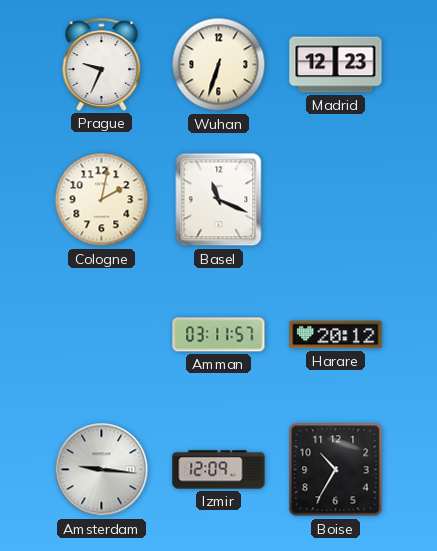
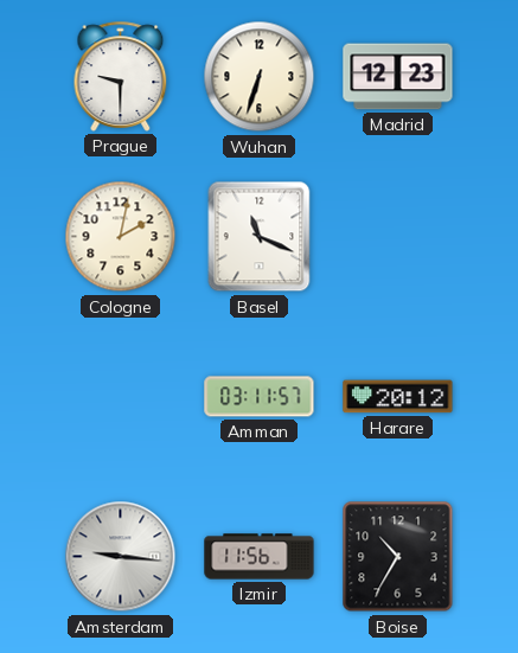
Prague: 9:34 -> 9:30 (121, 76)
Izmir: 12:09 -> 11:56 (260, 557)
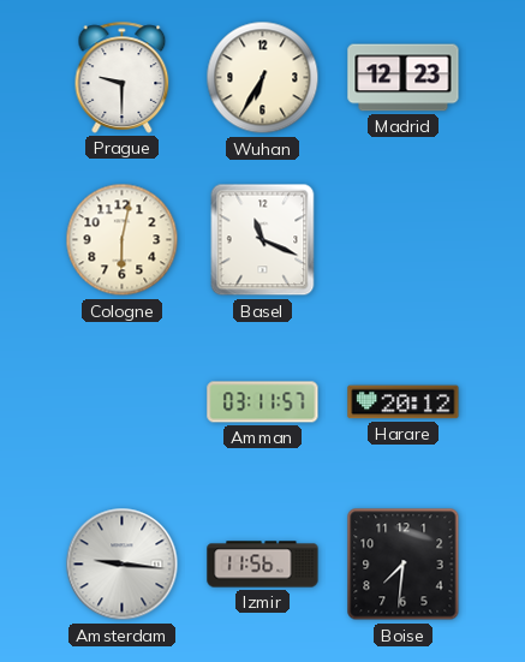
Wuhan: 6:33 -> 6:35 (263, 78)
Cologne: 2:02 -> 6:02 (123, 240)
Boise: 10:35 -> 7:31 (404, 565)
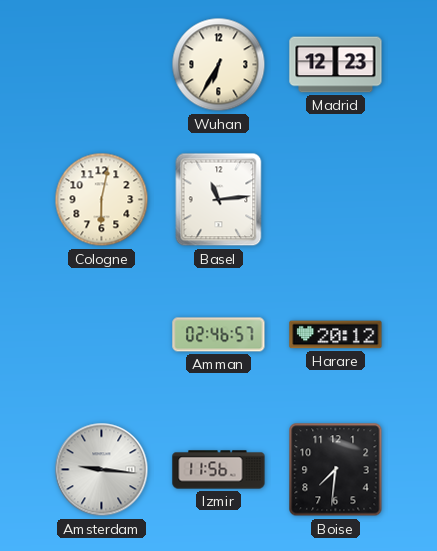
Prague: 9:30 -> none (123, 77)
Basel: 11:19 -> 11:14 (219, 200)
Amman: 03:11 -> 02:46 (219, 335)
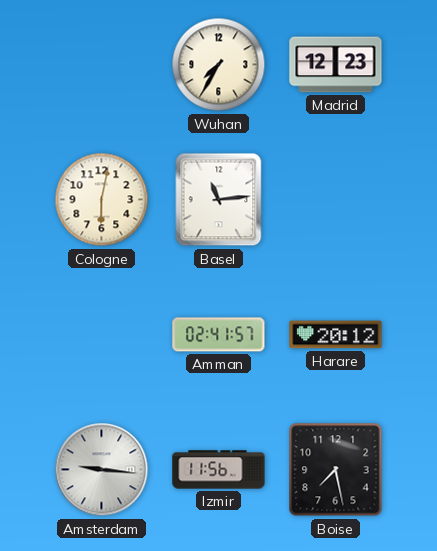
Wuhan: 6:35 -> 7:35 (219, 65)
Amman: 02:46 -> 02:41 (219, 335)
Boise: 7:31 -> 7:28 (336, 470)
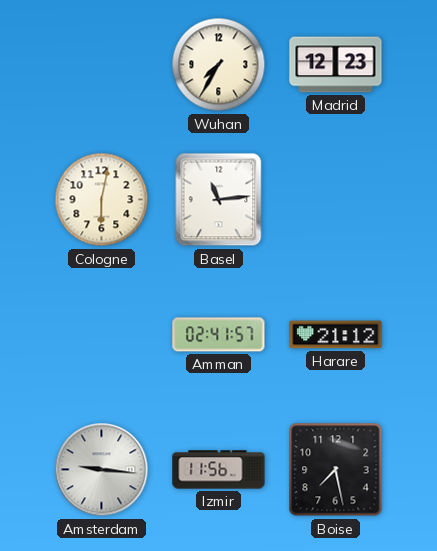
Harare: 20:12 -> 21:12 (336, 335)
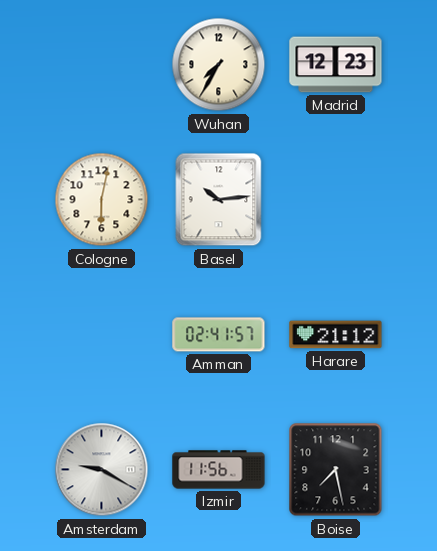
Basel: 11:14 -> 10:14 (219, 200)
Amsterdam: 9:16 -> 9:20 (102, 470)
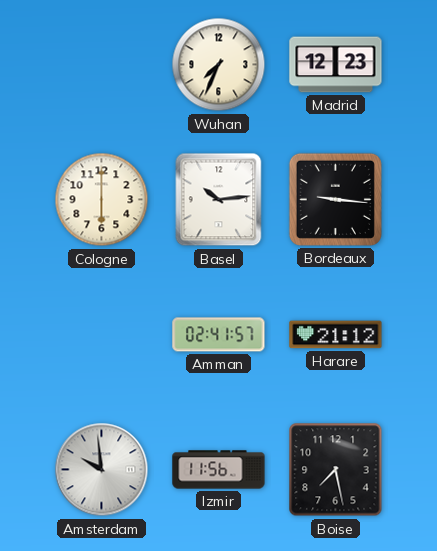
Wuhan: 7:35 -> 7:34 (219, 65)
Cologne: 6:02 -> 6:00 (102, 200)
Bordeaux: none -> 9:16 (335, 199)
Amsterdam: 9:20 -> 9:59 (102, 470)
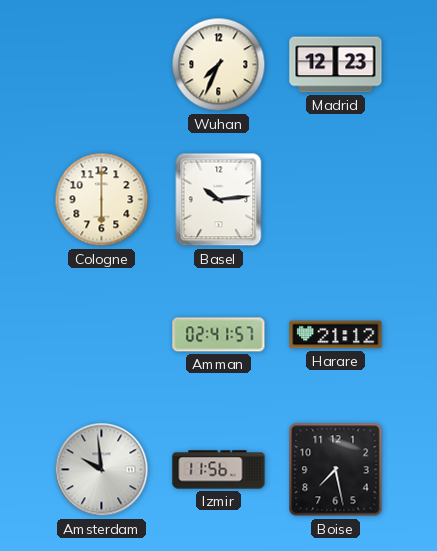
Bordeaux: 9:16 -> none (335, 199)
